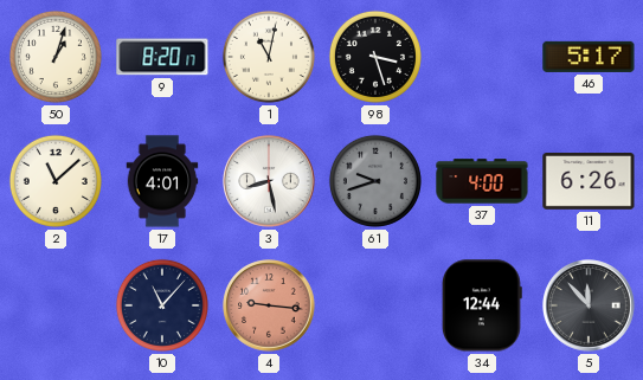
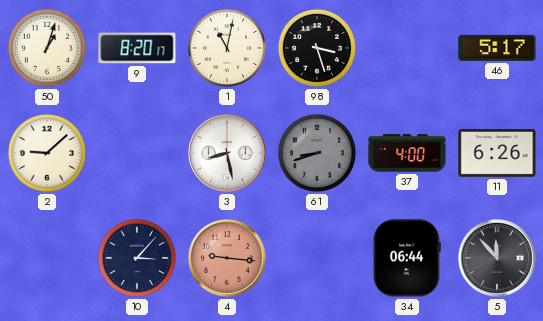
2: 11:08 -> 9:08 (47, 153)
17: 4:01 -> none (162, 181)
61: 9:42 -> 8:42 (317, 153)
10: 11:07 -> 3:07 (137, 258)
34: 12:44 -> 06:44 (407, 258)
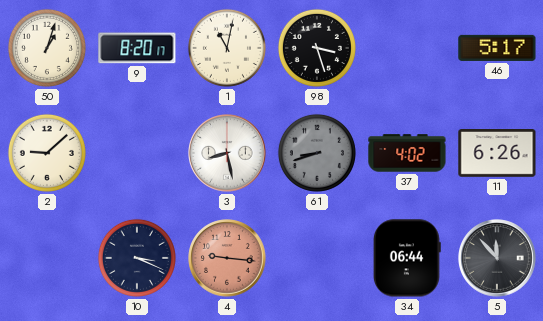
37: 4:00 -> 4:02 (407, 153)
10: 3:07 -> 3:19 (137, 258)
